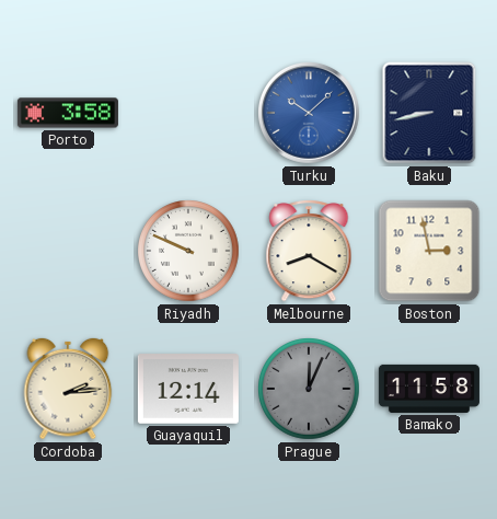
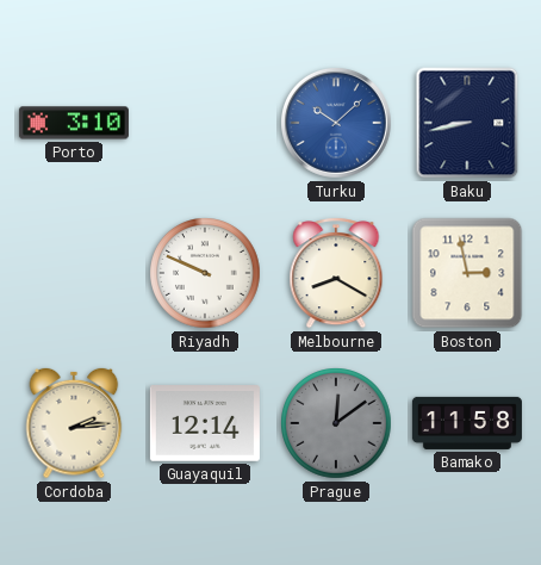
Porto: 3:58 -> 3:10 (74, 123)
Prague: 12:04 -> 12:09 (336, 423)
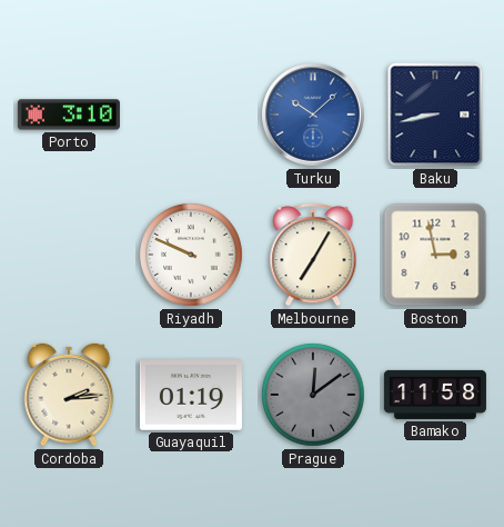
Melbourne: 8:20 -> 7:05 (313, 256)
Guayaquil: 12:14 -> 01:19 (191, 395)
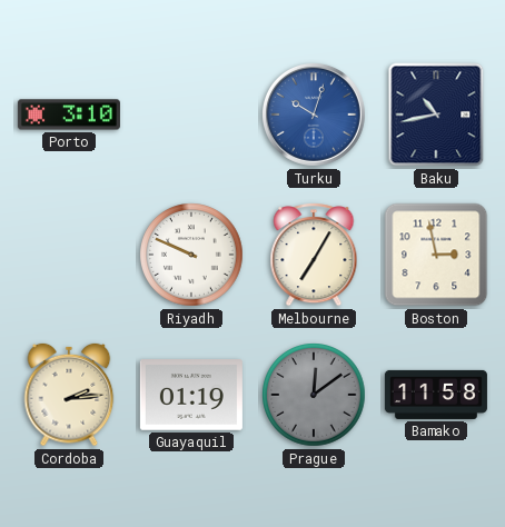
Turku: 10:08 -> 10:03 (314, 115)
Baku: 8:43 -> 10:43 (436, 115)
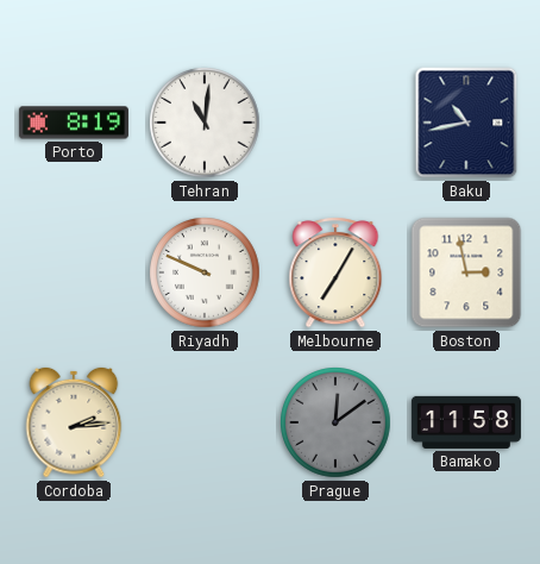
Porto: 3:10 -> 8:19 (74, 123)
Tehran: none -> 11:01 (205, 123)
Turku: 10:03 -> none (314, 115)
Guayaquil: 01:19 -> none (191, 395)
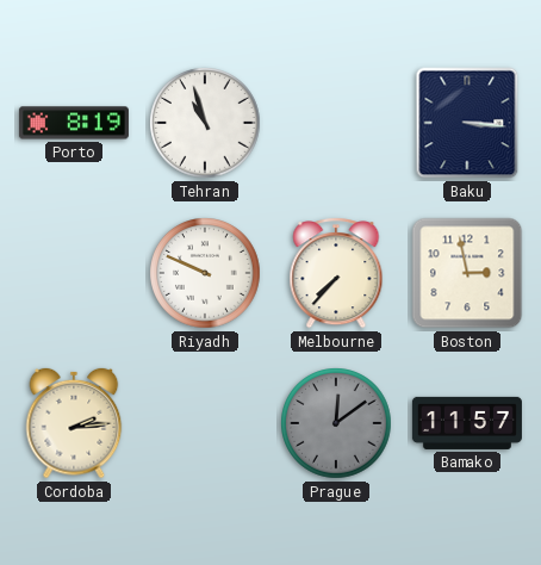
Tehran: 11:01 -> 10:57 (205, 123)
Baku: 10:43 -> 3:16 (467, 123)
Melbourne: 7:05 -> 7:37 (336, 274)
Bamako: 11:58 -> 11:57 (467, 423)
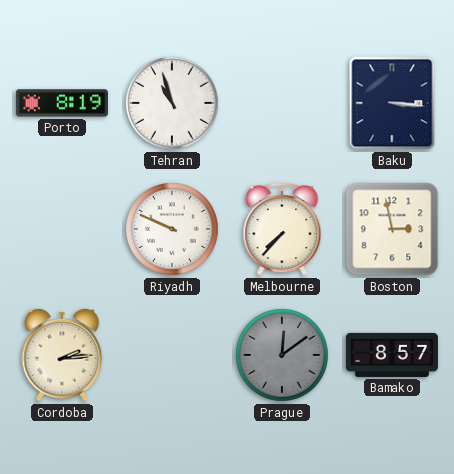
Bamako: 11:57 -> 8:57 (392, 355)
